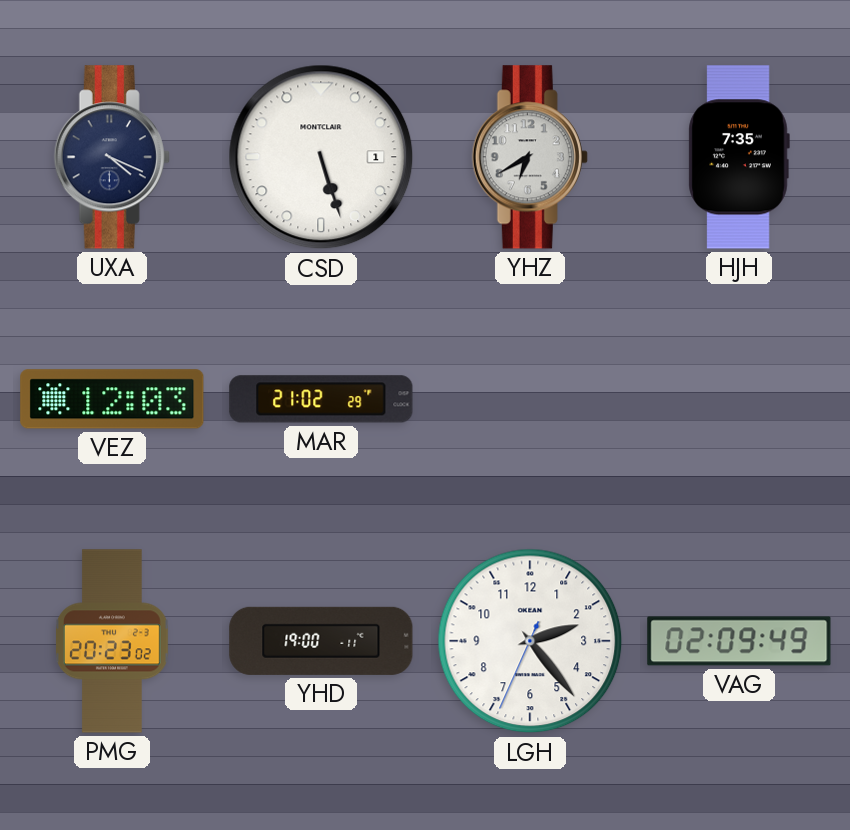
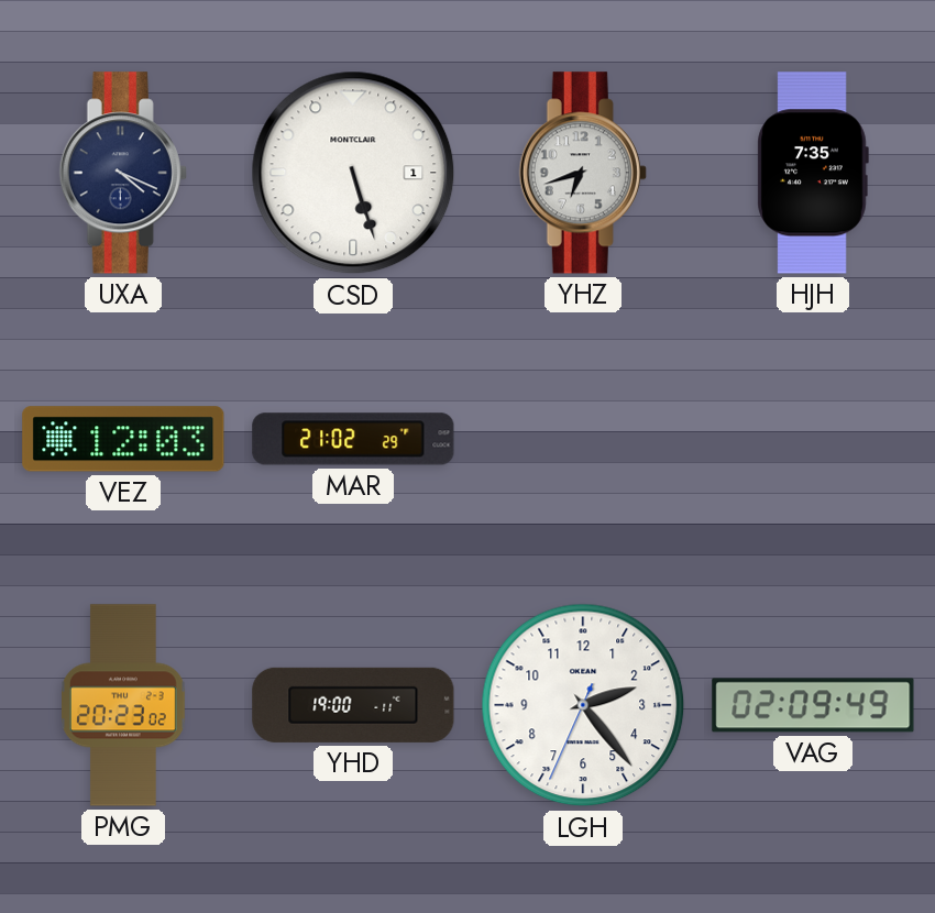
YHZ: 6:40 -> 6:42 (583, 173)
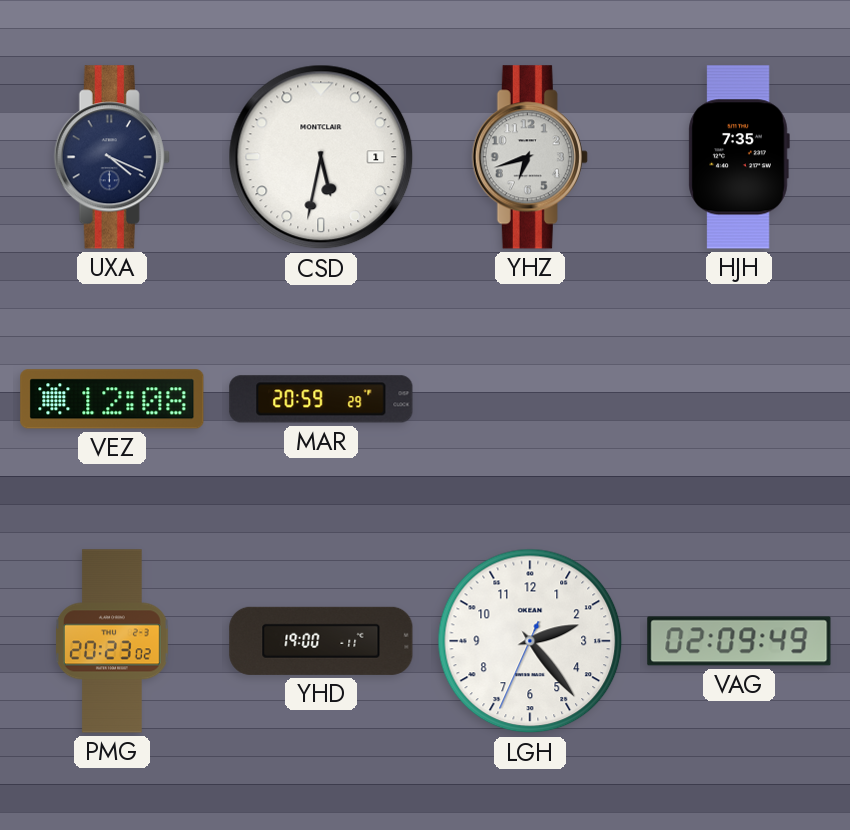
CSD: 5:27 -> 5:32 (321, 157)
VEZ: 12:03 -> 12:08 (112, 399)
MAR: 21:02 -> 20:59 (321, 399)
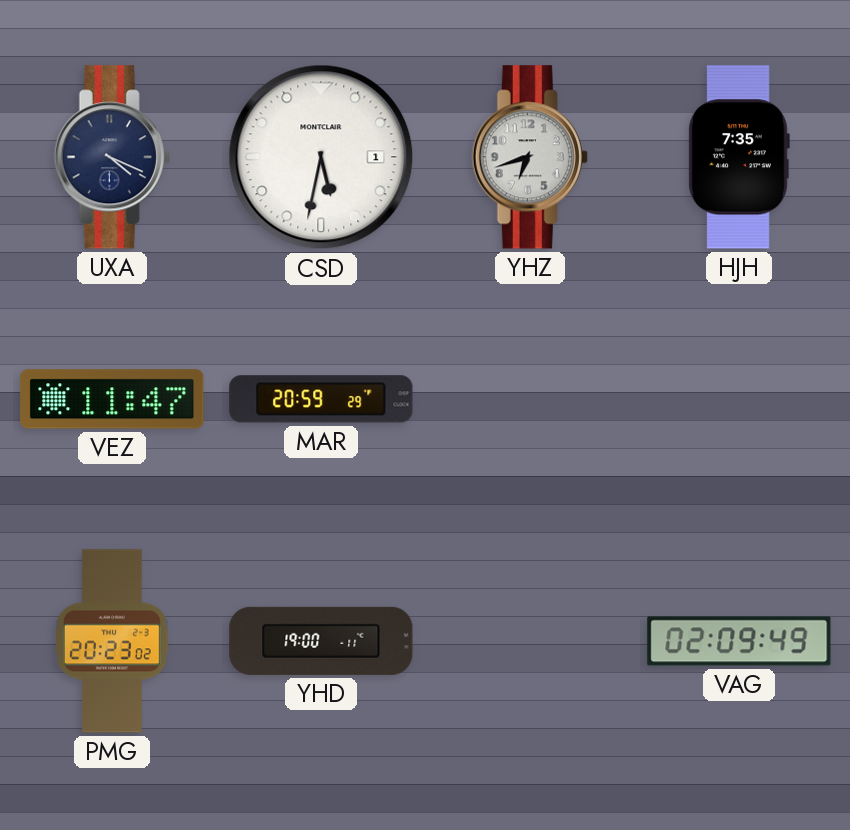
VEZ: 12:08 -> 11:47 (112, 399)
LGH: 2:23 -> none (530, 641)
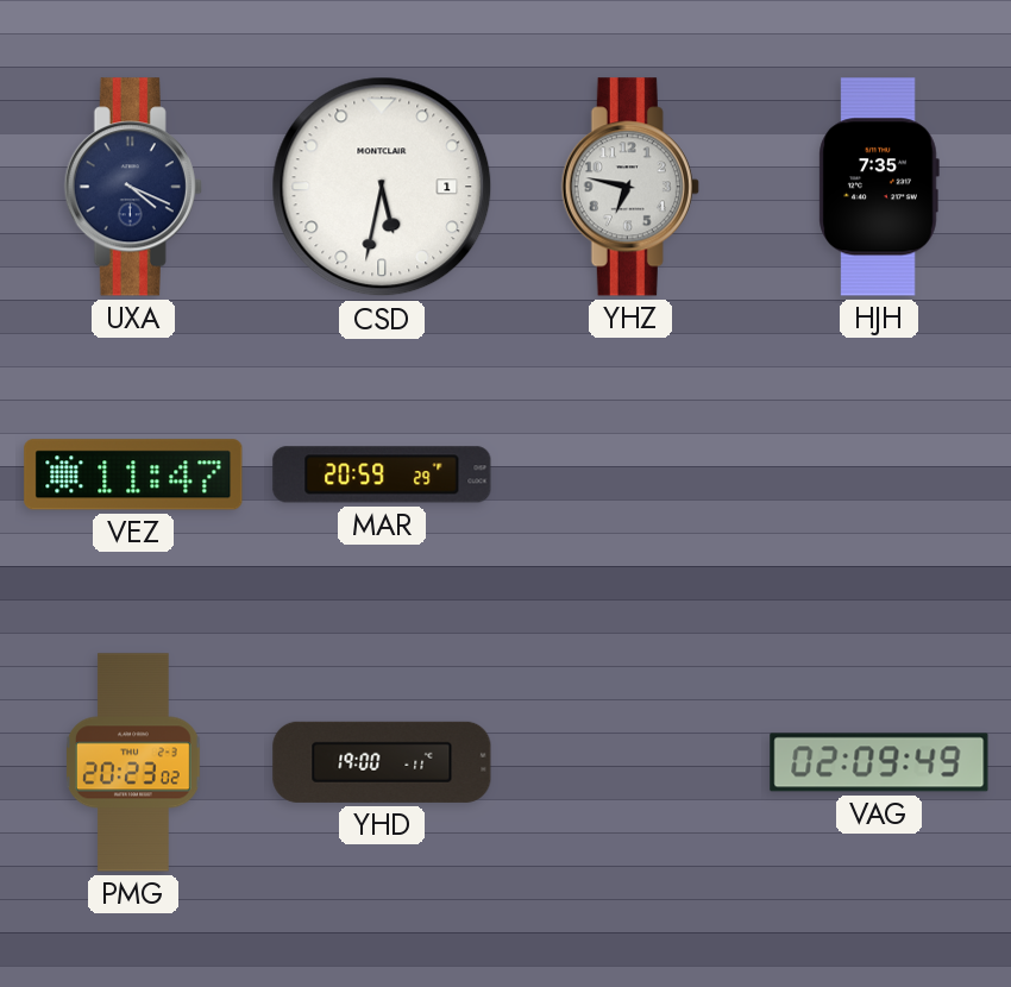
YHZ: 6:42 -> 6:47 (630, 187)
